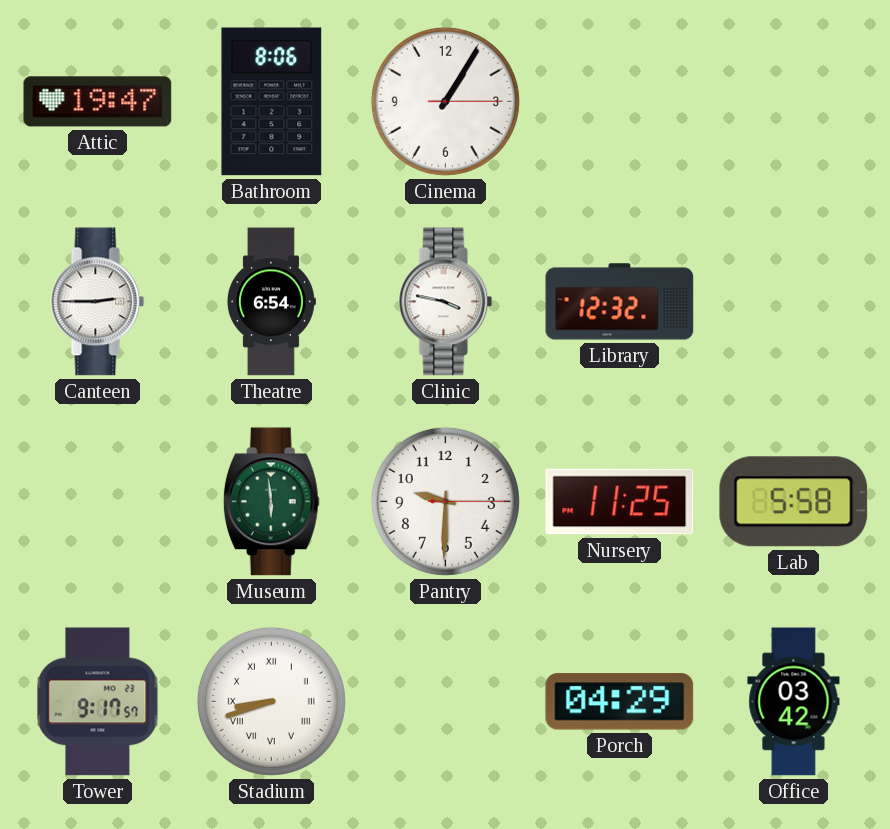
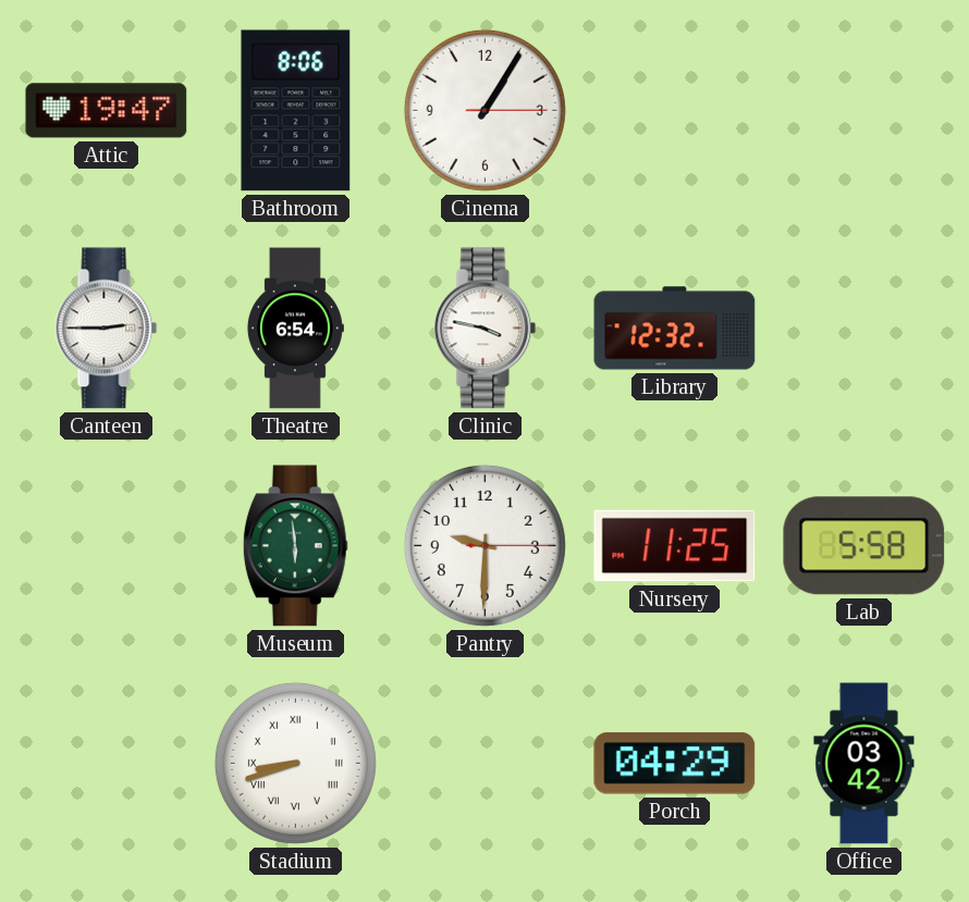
Tower: 9:17 -> none (98, 702)
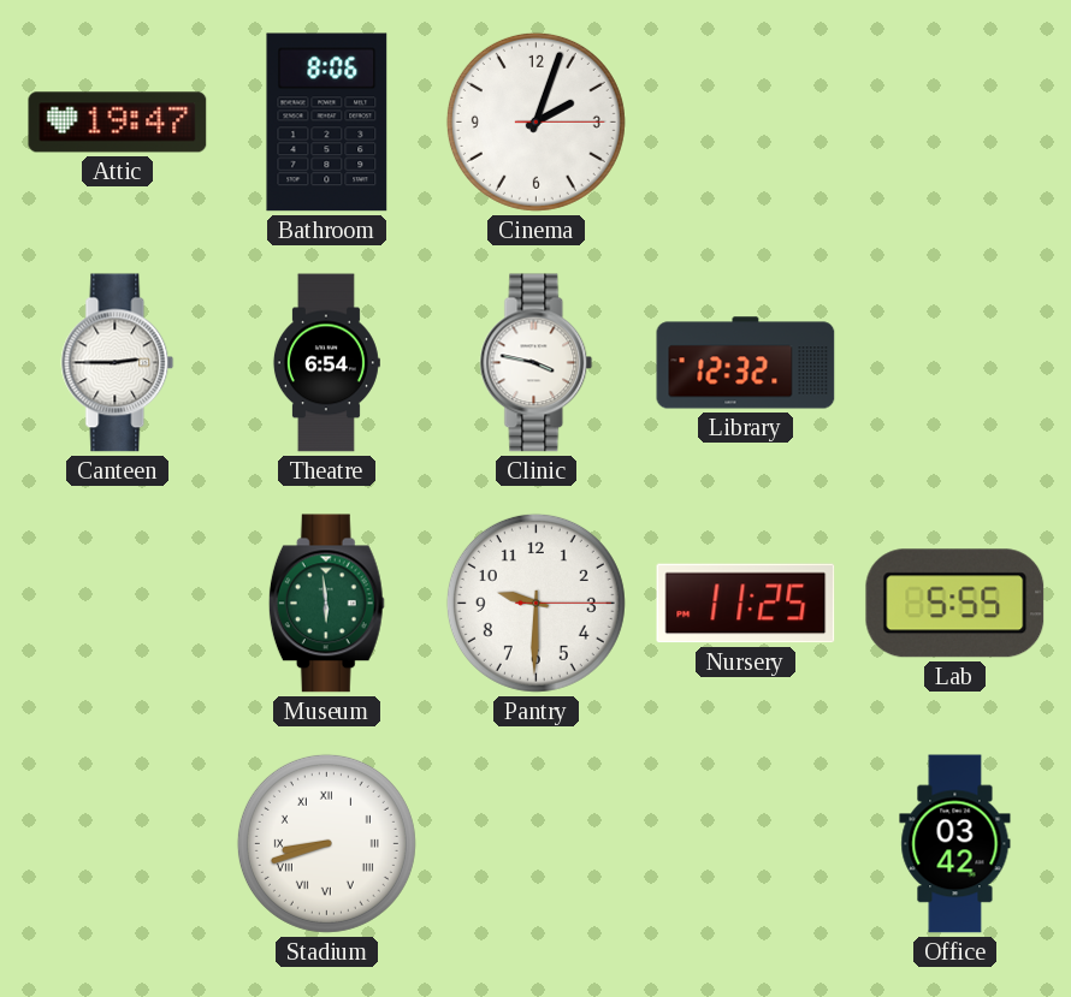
Cinema: 1:05 -> 2:03 (535, 121)
Lab: 5:58 -> 5:55 (955, 604)
Porch: 04:29 -> none (675, 764)
